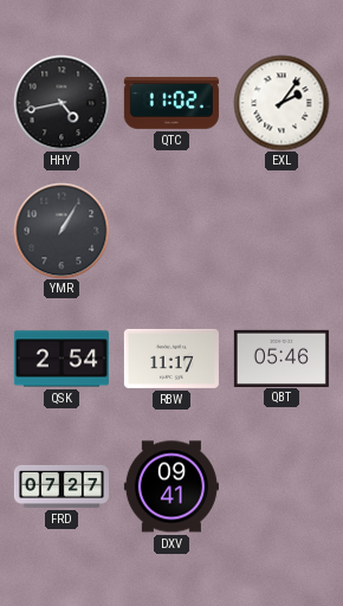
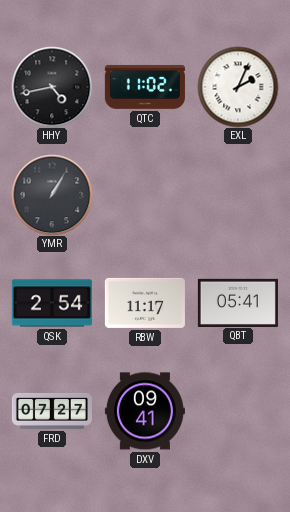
EXL: 2:06 -> 2:04 (238, 87)
QBT: 05:46 -> 05:41 (238, 302)
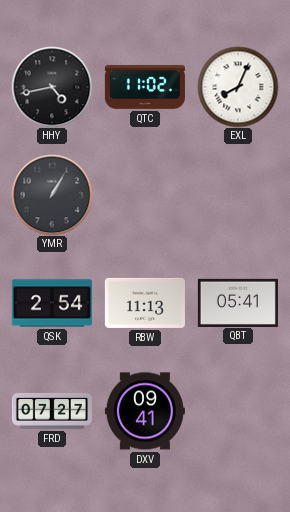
EXL: 2:04 -> 8:04 (238, 87)
RBW: 11:17 -> 11:13 (145, 303)
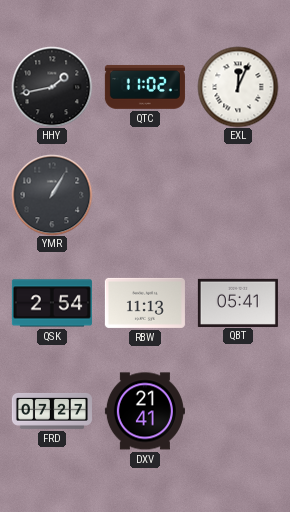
HHY: 4:43 -> 1:43 (52, 87)
EXL: 8:04 -> 12:04 (238, 87)
DXV: 09:41 -> 21:41 (145, 411)
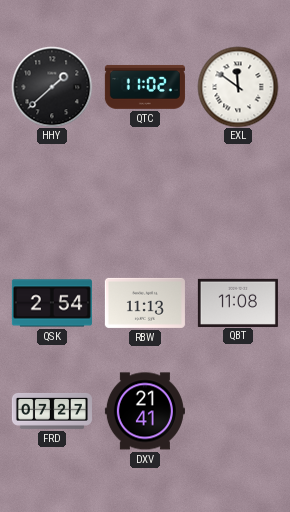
HHY: 1:43 -> 1:38 (52, 87)
EXL: 12:04 -> 11:51 (238, 87)
YMR: 1:05 -> none (52, 195)
QBT: 05:41 -> 11:08 (238, 302)
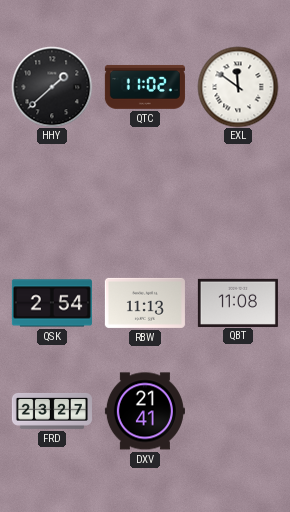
FRD: 07:27 -> 23:27 (52, 411)
